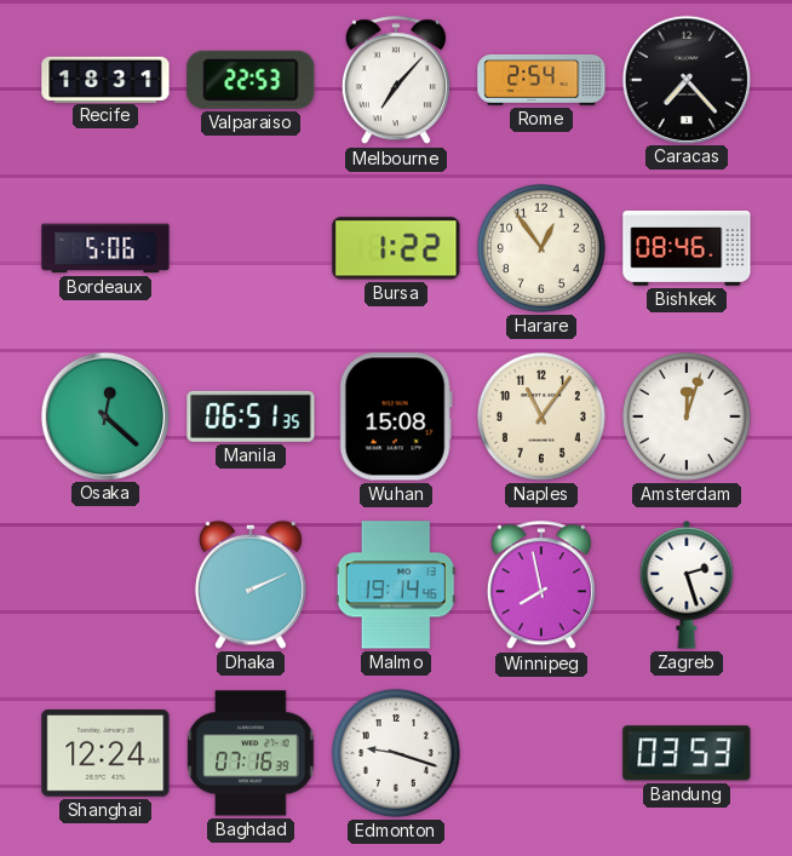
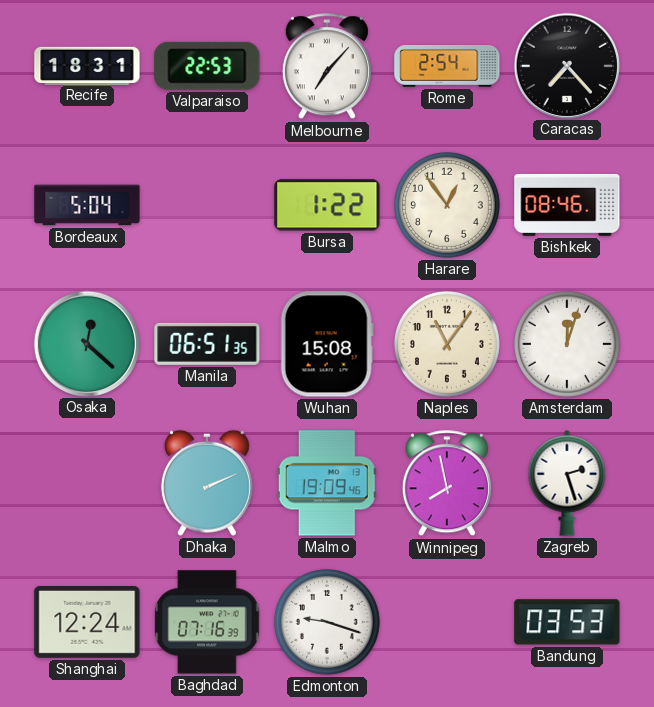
Bordeaux: 5:06 -> 5:04 (87, 205)
Malmo: 19:14 -> 19:09 (327, 483)
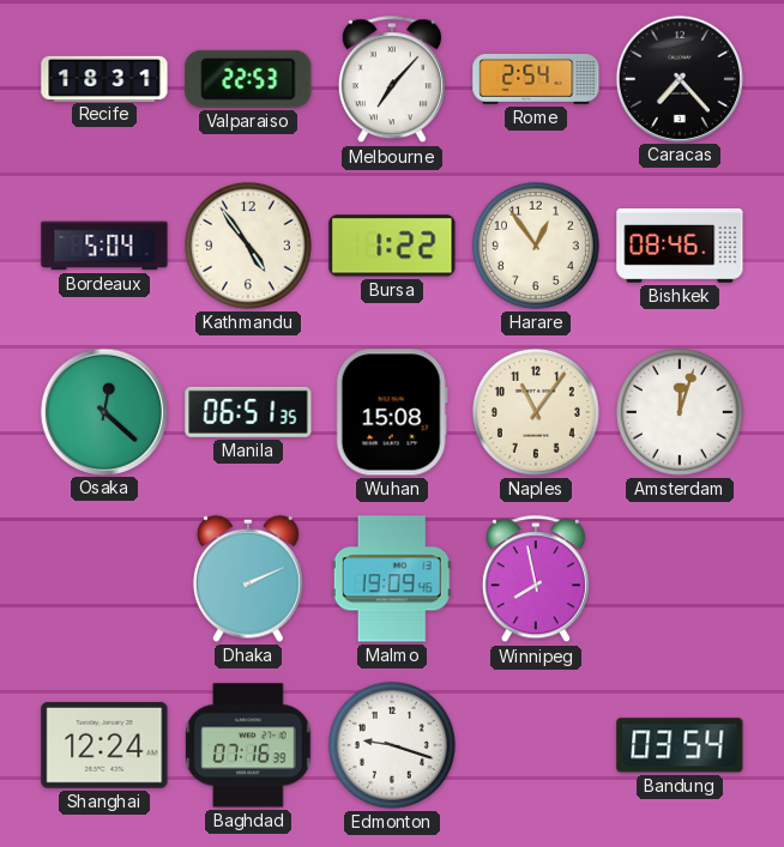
Kathmandu: none -> 4:54 (248, 246)
Zagreb: 2:27 -> none (567, 484)
Bandung: 03:53 -> 03:54 (680, 745)
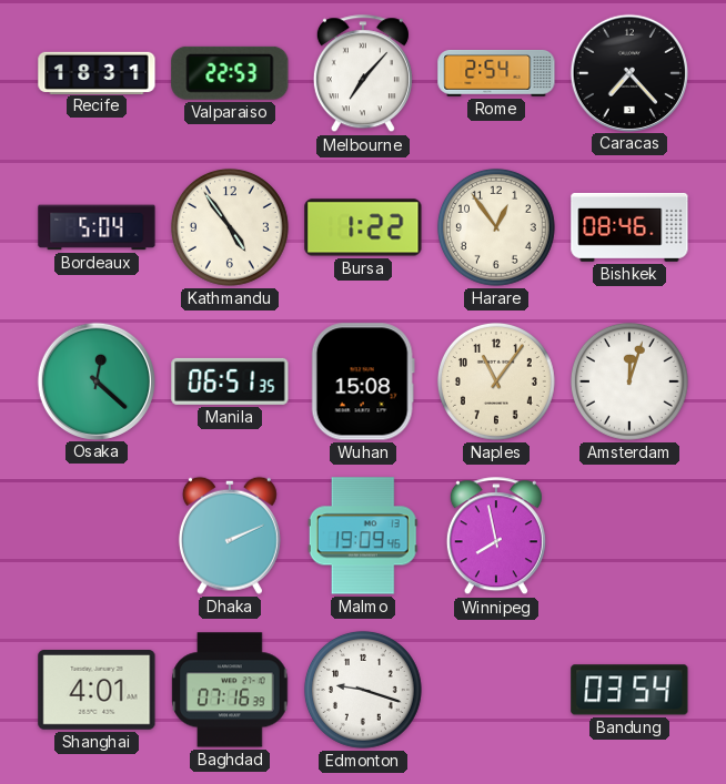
Shanghai: 12:24 -> 4:01 (97, 691)
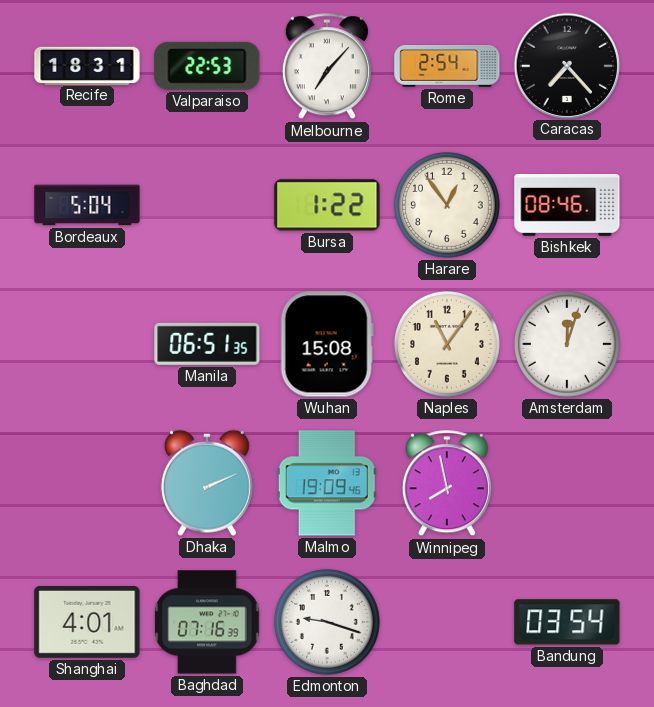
Kathmandu: 4:54 -> none (230, 227)
Osaka: 12:22 -> none (95, 380)
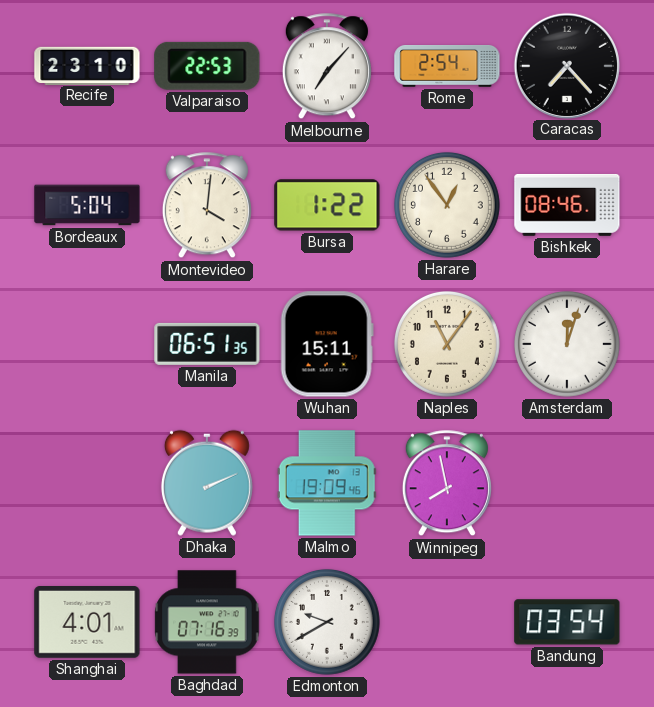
Recife: 18:31 -> 23:10 (87, 65)
Montevideo: none -> 4:01 (207, 206)
Wuhan: 15:08 -> 15:11 (327, 344)
Edmonton: 9:18 -> 9:40 (327, 622)
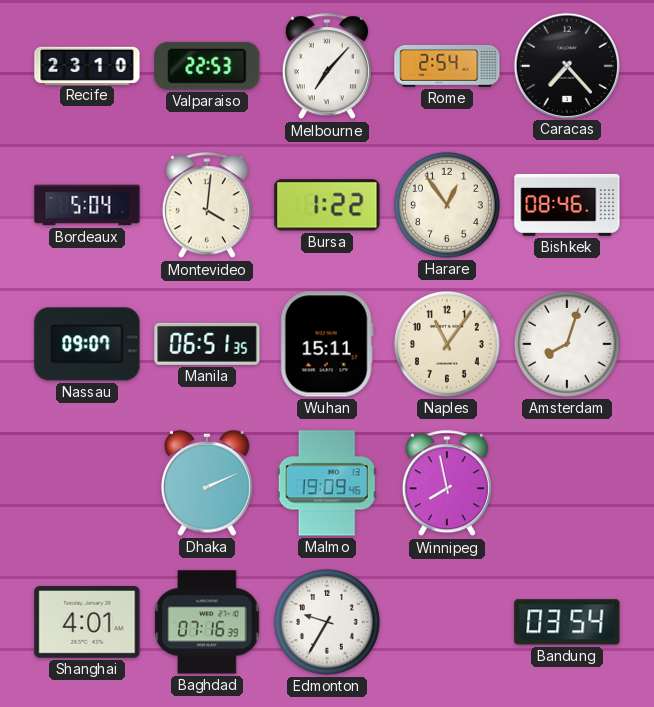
Nassau: none -> 09:07 (87, 344)
Amsterdam: 12:03 -> 8:03 (567, 344)
Edmonton: 9:40 -> 9:35 (327, 622)
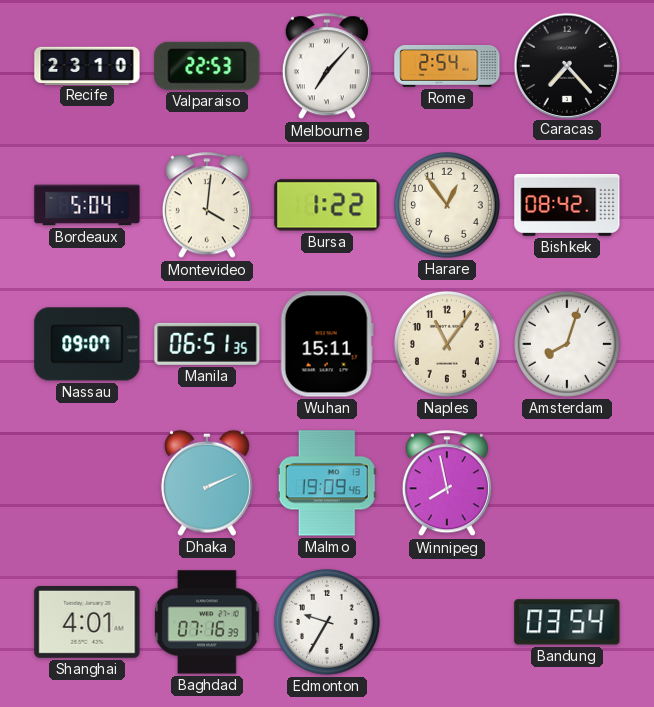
Bishkek: 08:46 -> 08:42 (567, 205)
